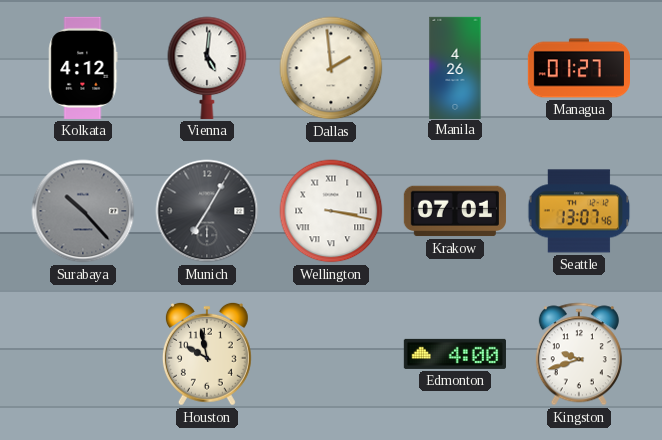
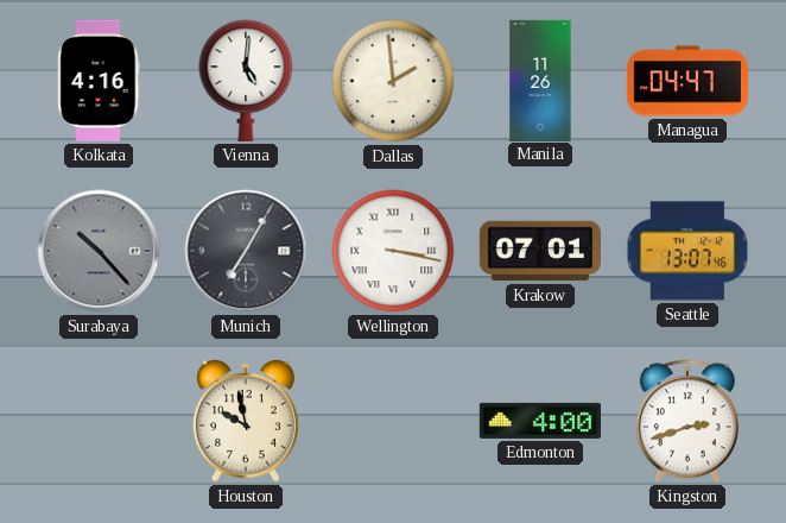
Kolkata: 4:12 -> 4:16 (99, 81)
Manila: 4:26 -> 11:26 (540, 80)
Managua: 01:27 -> 04:47 (686, 81)
Kingston: 9:42 -> 2:42 (687, 421)
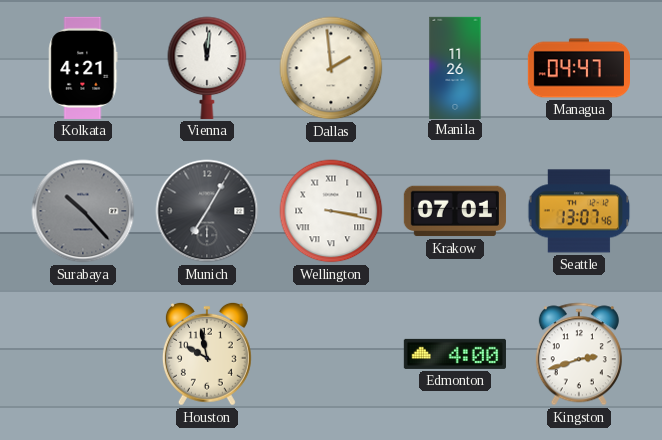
Kolkata: 4:16 -> 4:21 (83, 68)
Vienna: 5:01 -> 12:01 (207, 68)
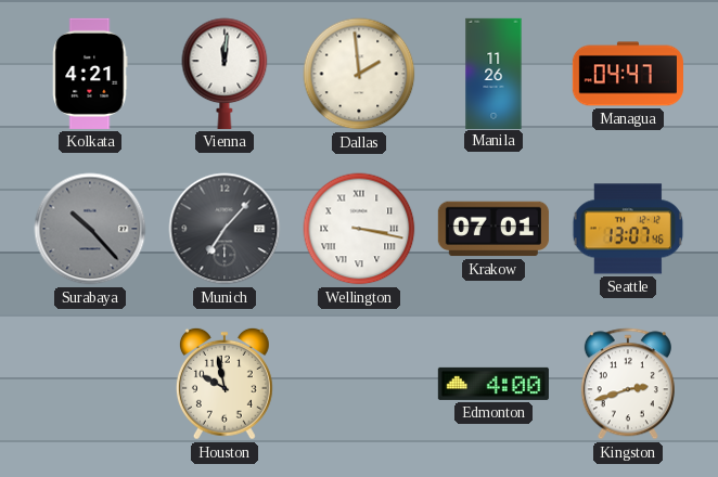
Munich: 7:05 -> 7:07 (225, 229)
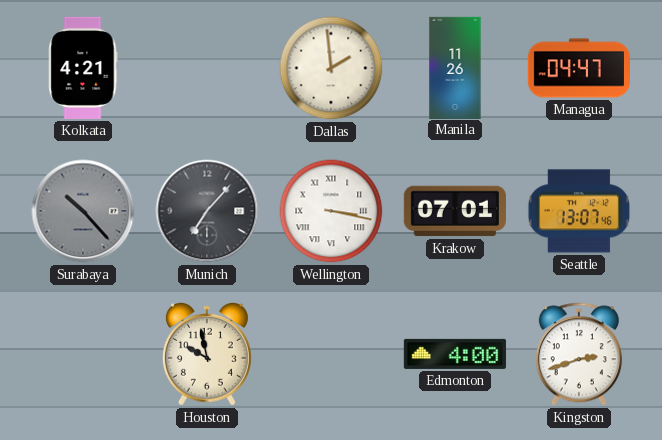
Vienna: 12:01 -> none (225, 74)
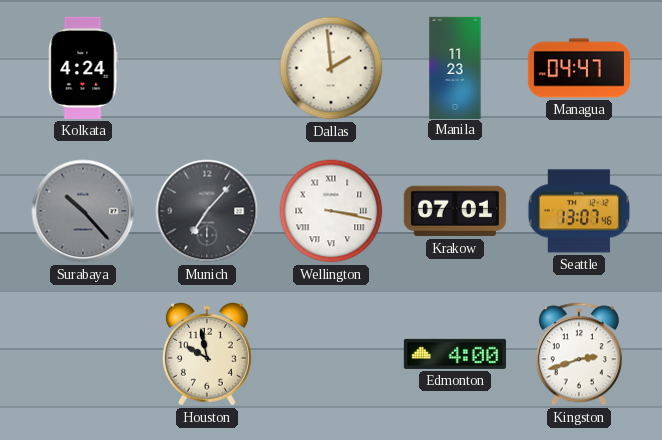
Kolkata: 4:21 -> 4:24 (83, 68)
Manila: 11:26 -> 11:23 (455, 67)
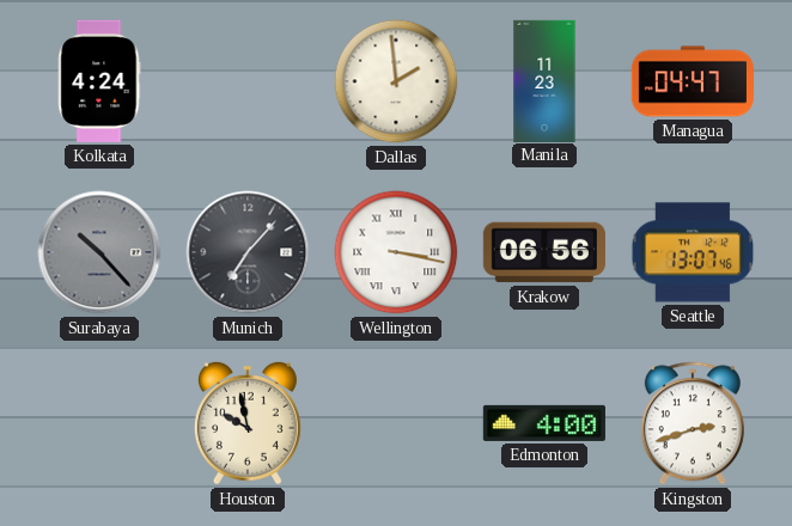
Krakow: 07:01 -> 06:56 (544, 252)
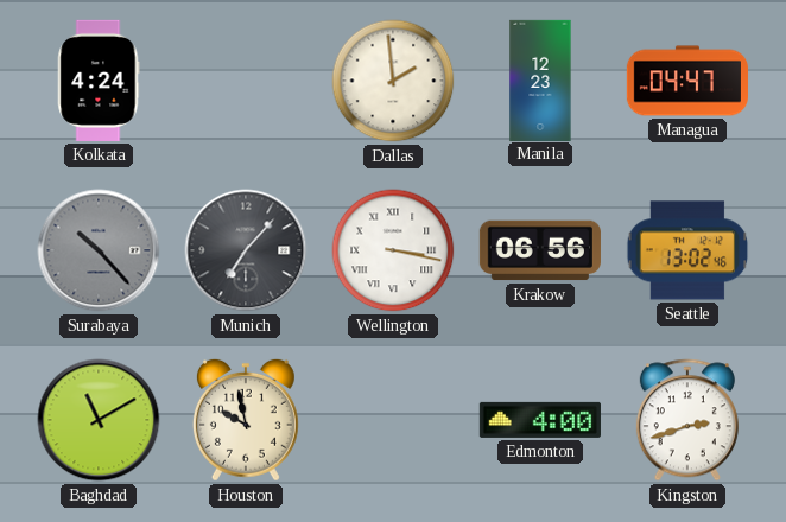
Manila: 11:23 -> 12:23 (540, 79)
Seattle: 13:07 -> 13:02 (687, 250)
Baghdad: none -> 11:10 (99, 420)
